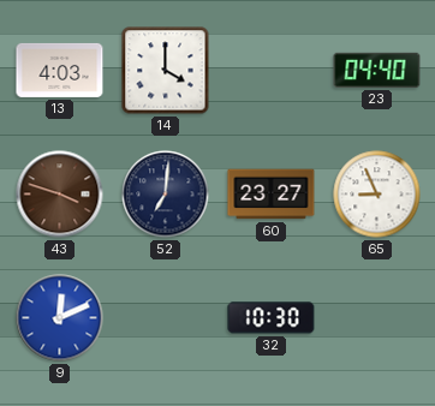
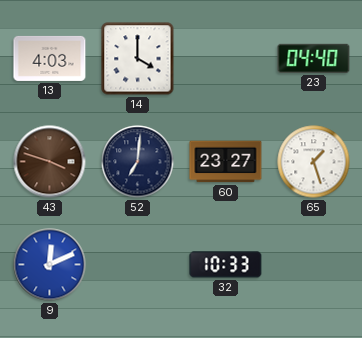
65: 8:56 -> 1:27 (314, 162)
32: 10:30 -> 10:33 (226, 265)
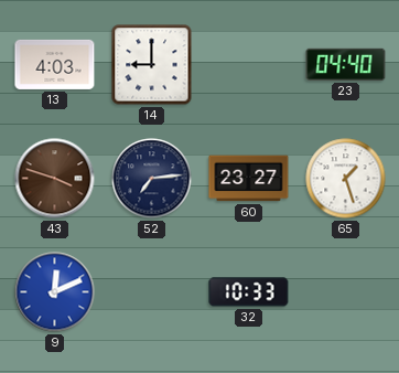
14: 4:00 -> 9:00 (152, 65)
52: 7:01 -> 7:14 (152, 179)
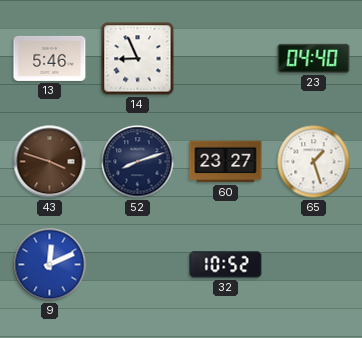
13: 4:03 -> 5:46 (50, 58)
14: 9:00 -> 8:56 (138, 59)
52: 7:14 -> 8:12 (138, 162)
32: 10:33 -> 10:52 (226, 265)
